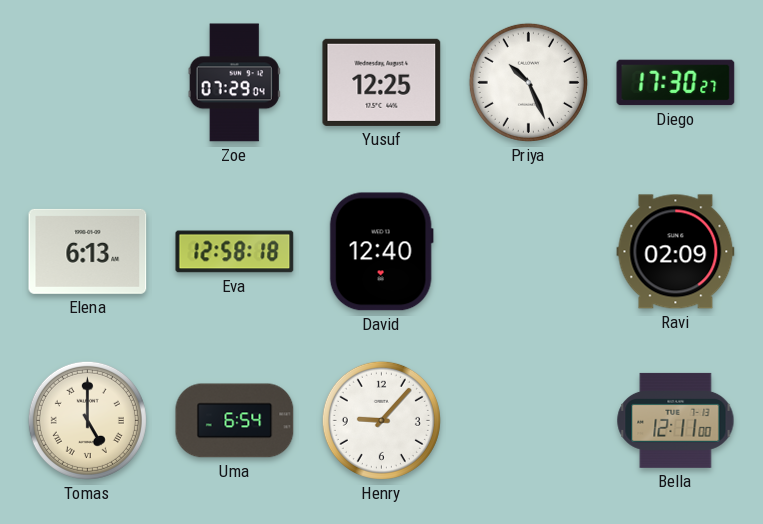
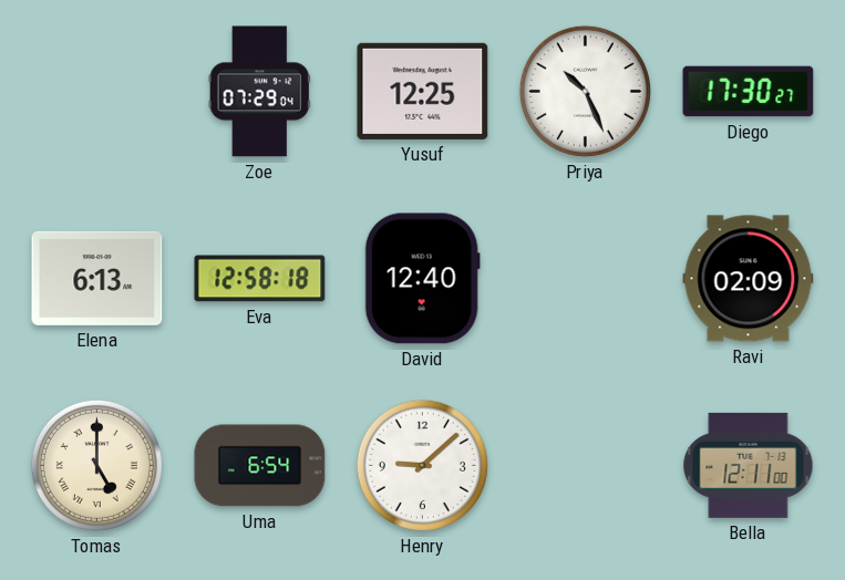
Henry: 9:07 -> 9:08 (422, 465)
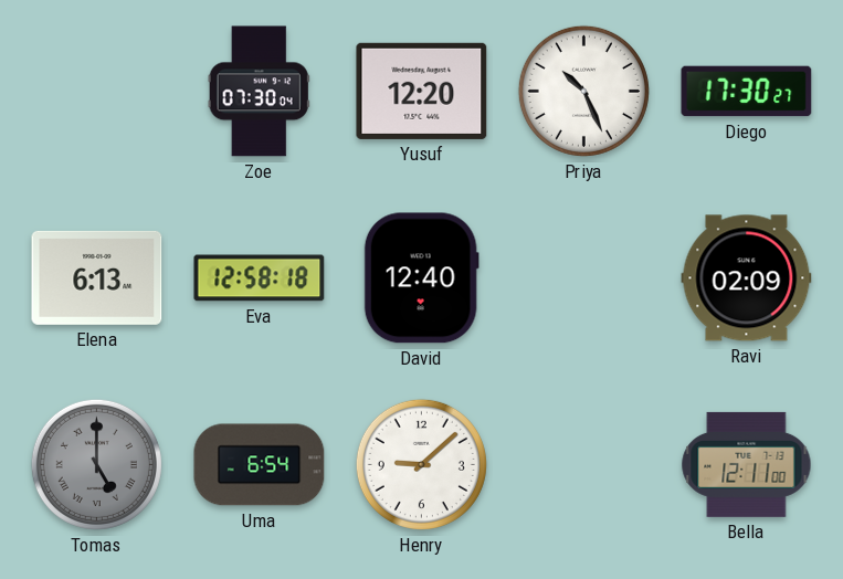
Zoe: 07:29 -> 07:30 (259, 92)
Yusuf: 12:25 -> 12:20 (422, 91)
Tomas dial: cream -> grey (96, 464)
